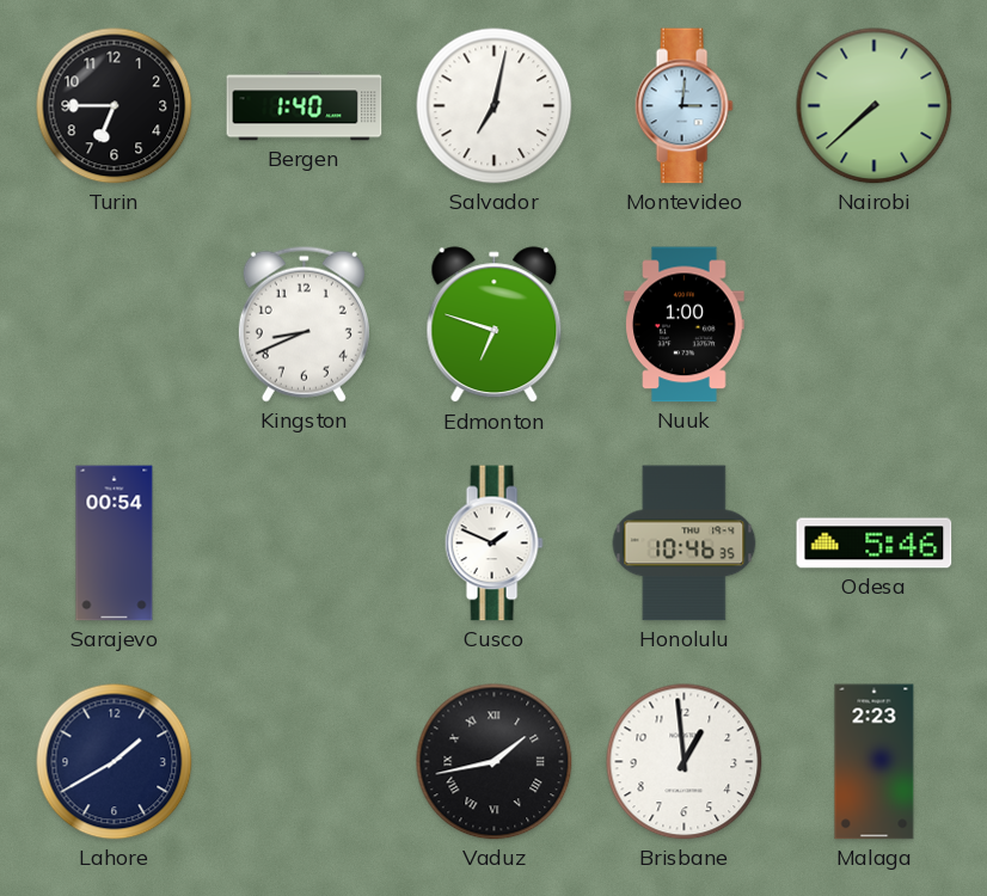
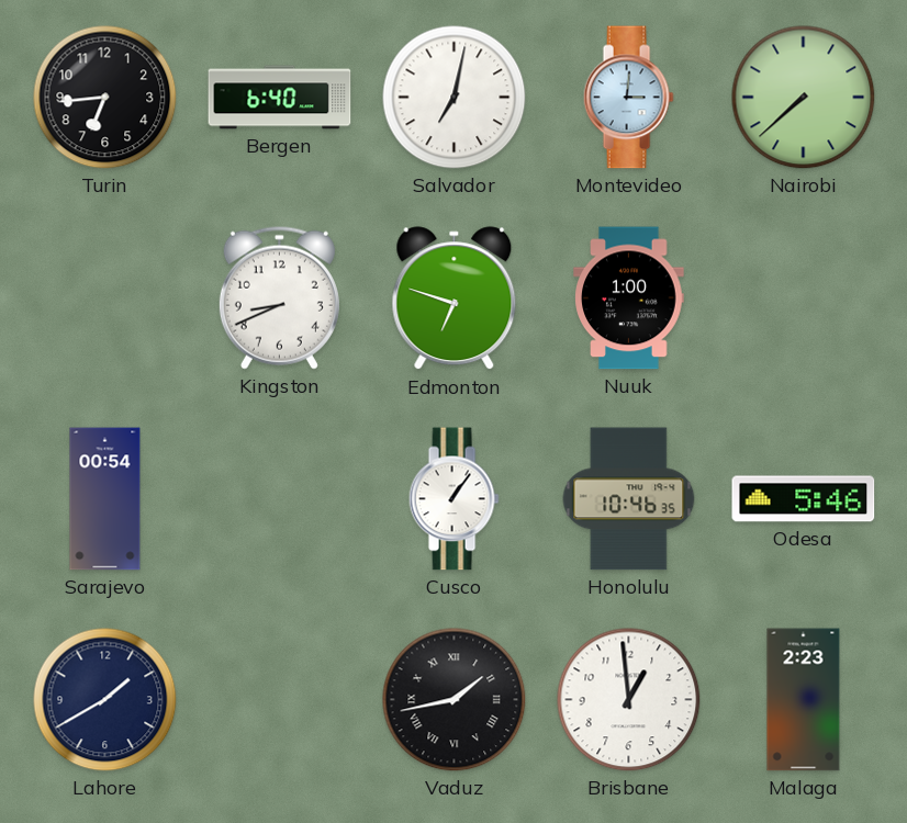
Turin: 6:45 -> 6:44 (105, 98)
Bergen: 1:40 -> 6:40 (280, 98)
Cusco: 1:49 -> 1:06 (453, 499)
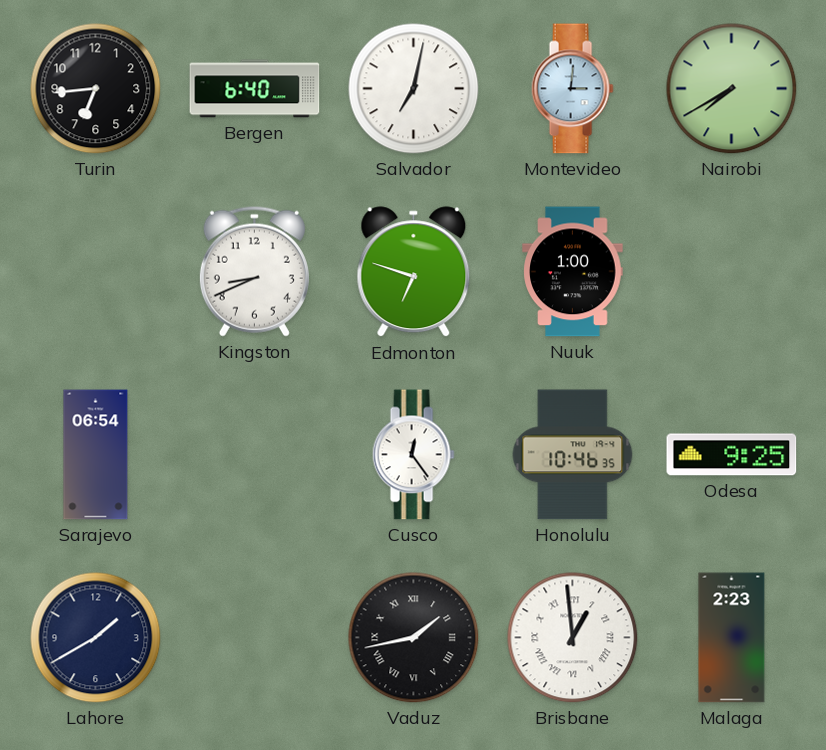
Nairobi: 7:38 -> 7:40 (732, 89)
Sarajevo: 00:54 -> 06:54 (96, 455)
Cusco: 1:06 -> 12:24 (413, 455)
Odesa: 5:46 -> 9:25 (732, 455)
Brisbane numerals: Arabic -> Roman (573, 638)
